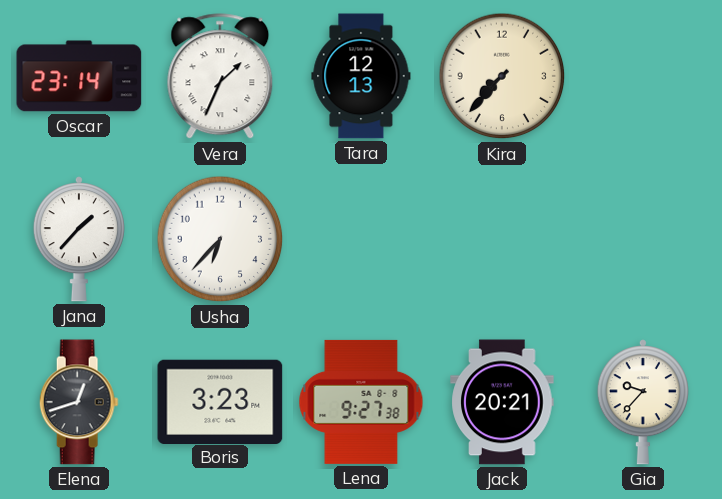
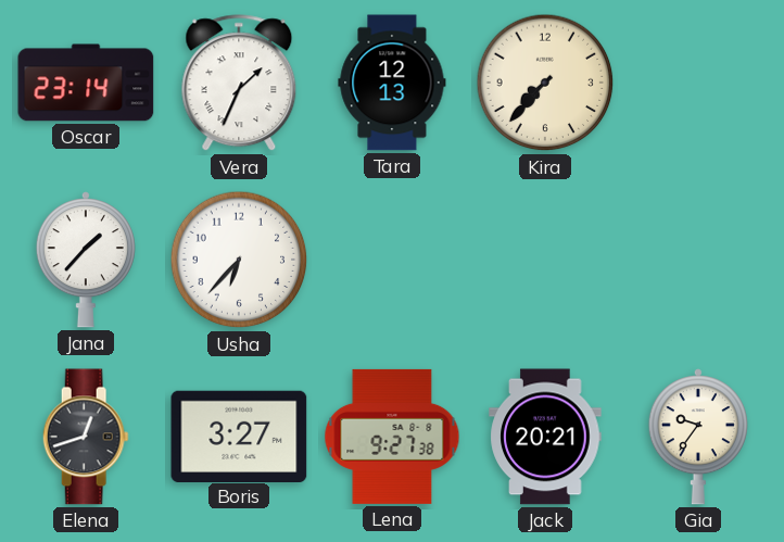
Boris: 3:23 -> 3:27 (239, 436)
Gia: 9:37 -> 9:36 (698, 437)
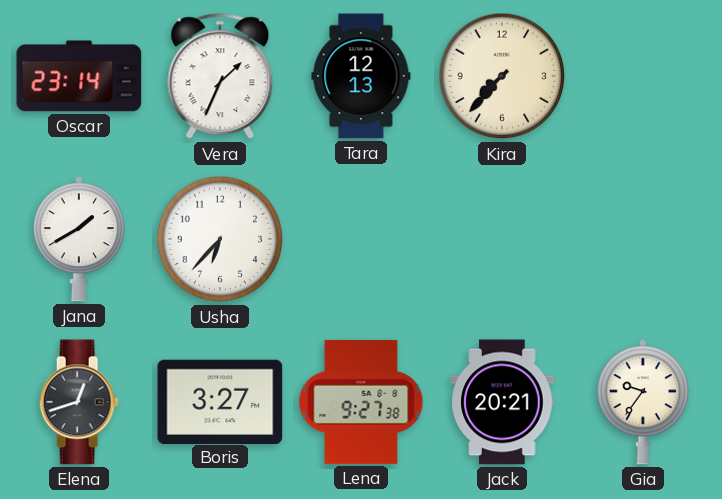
Jana: 1:37 -> 1:40 (79, 239)
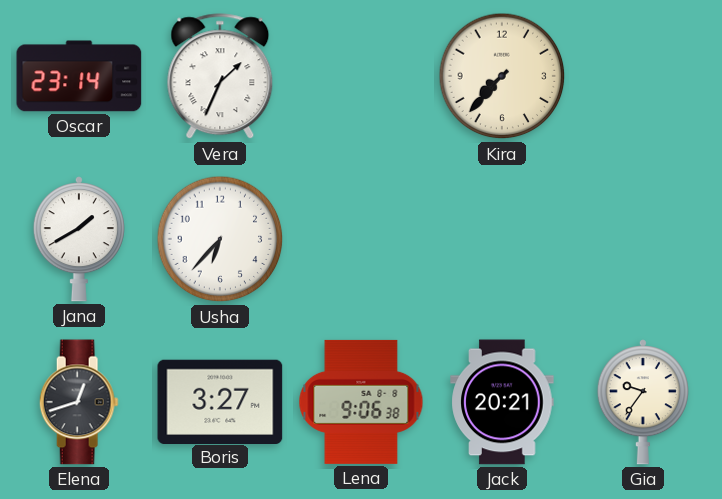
Tara: 12:13 -> none (361, 76)
Lena: 9:27 -> 9:06 (361, 402)
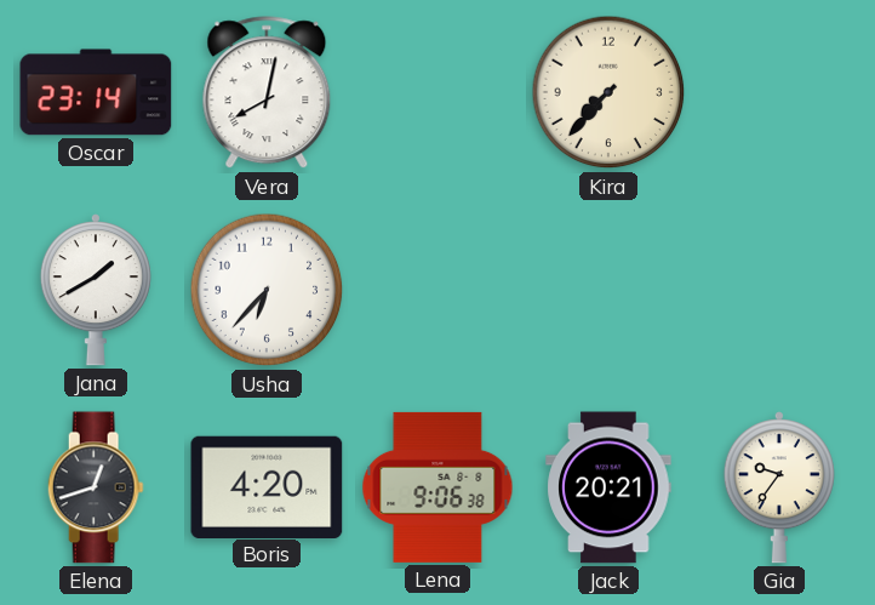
Vera: 1:34 -> 8:02 (267, 93)
Boris: 3:27 -> 4:20 (267, 486)
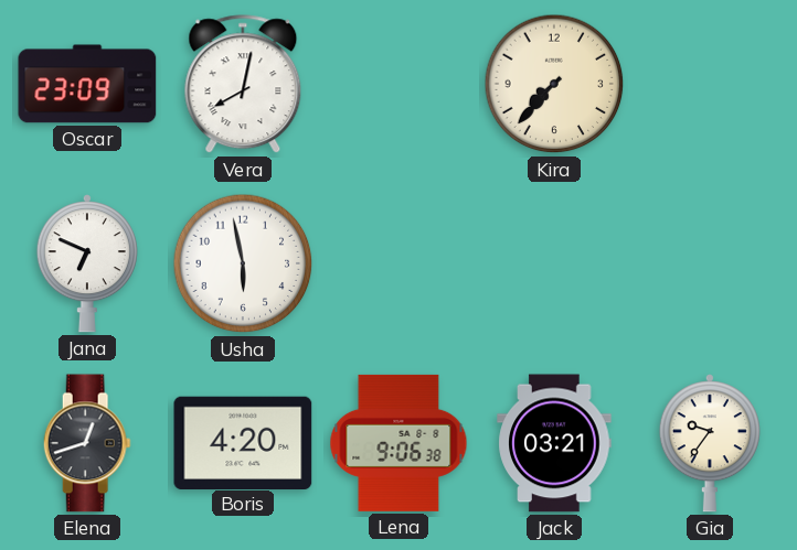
Oscar: 23:14 -> 23:09 (87, 84)
Jana: 1:40 -> 6:49 (87, 263)
Usha: 6:37 -> 5:58 (243, 263)
Jack: 20:21 -> 03:21 (554, 443)
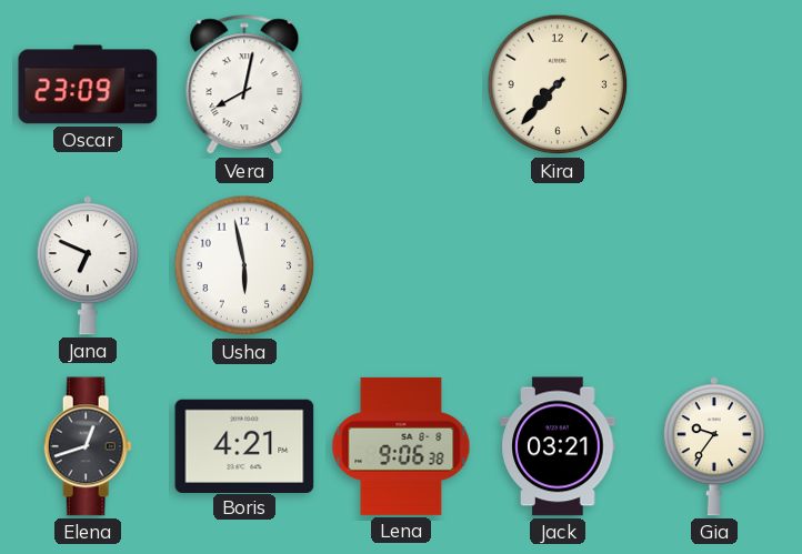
Boris: 4:20 -> 4:21 (244, 445)
